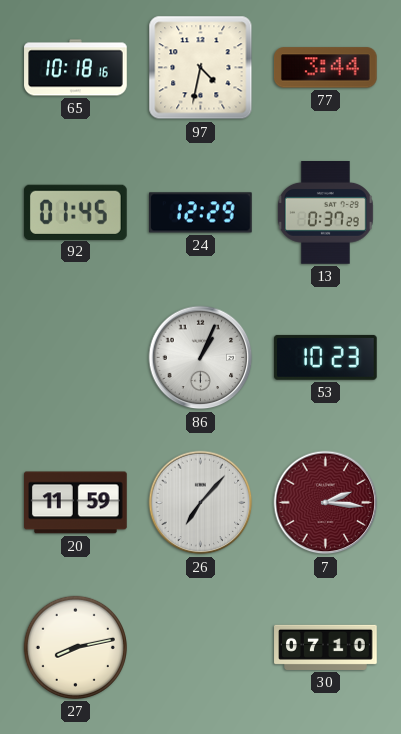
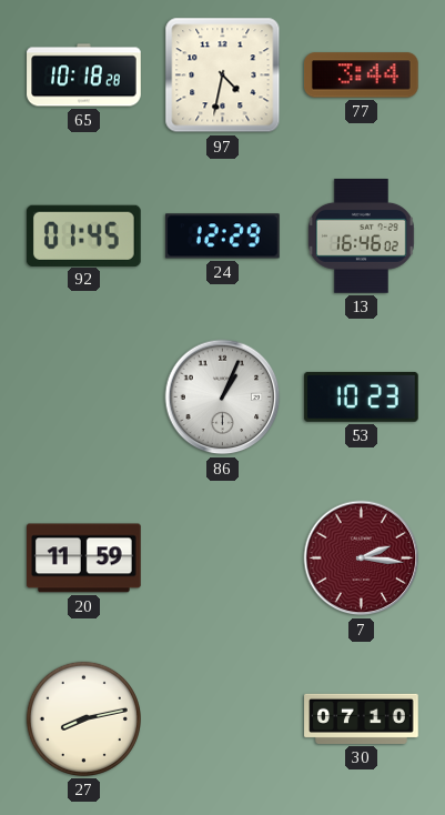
65: 10:18:16 -> 10:18:28 (84, 76)
13: 0:37 -> 16:46 (361, 237)
26: 7:07 -> none (201, 503)
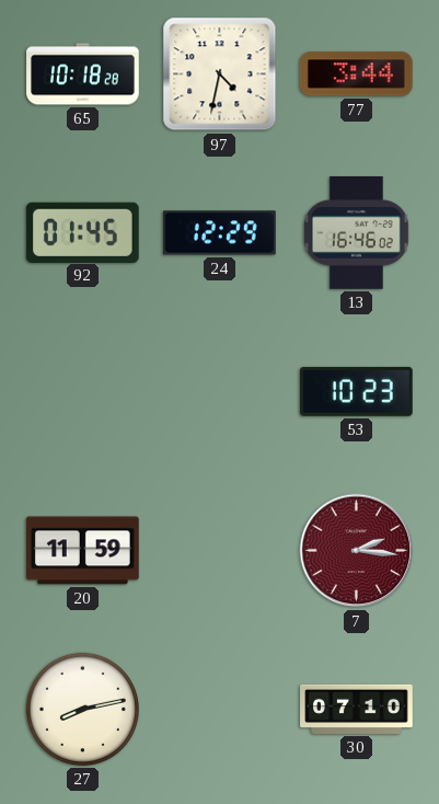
86: 1:04 -> none (223, 398)
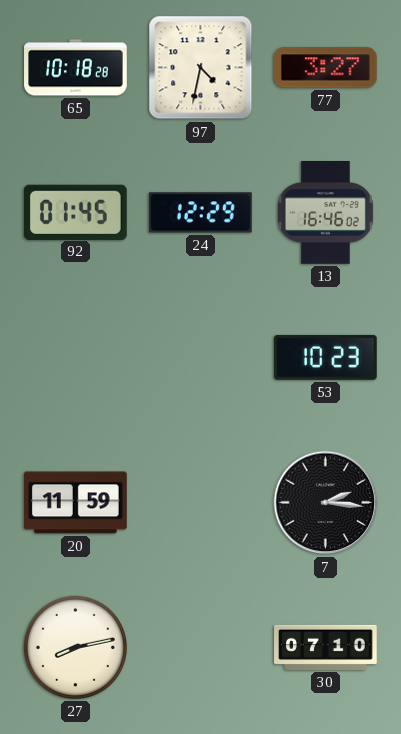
77: 3:44 -> 3:27 (326, 68)
7 dial: burgundy -> black (326, 503)
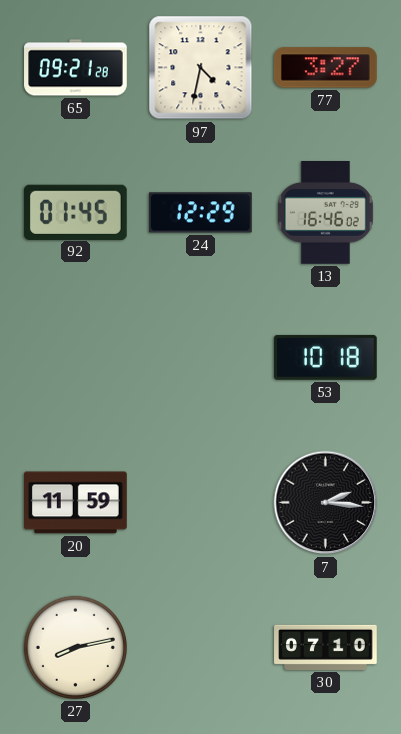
65: 10:18 -> 09:21 (76, 68)
53: 10:23 -> 10:18 (325, 357)
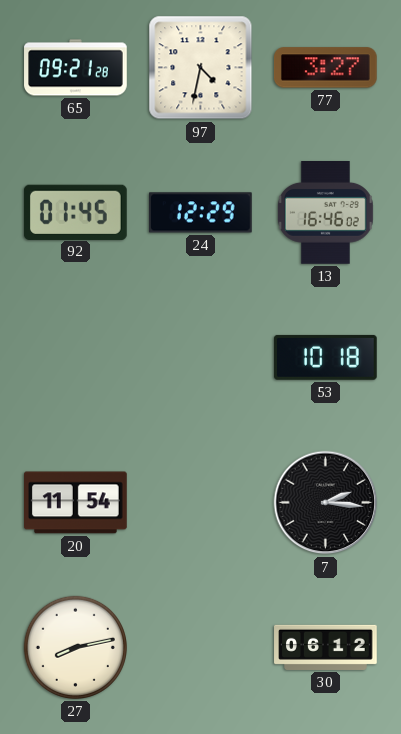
20: 11:59 -> 11:54 (76, 503)
30: 07:10 -> 06:12 (326, 647)
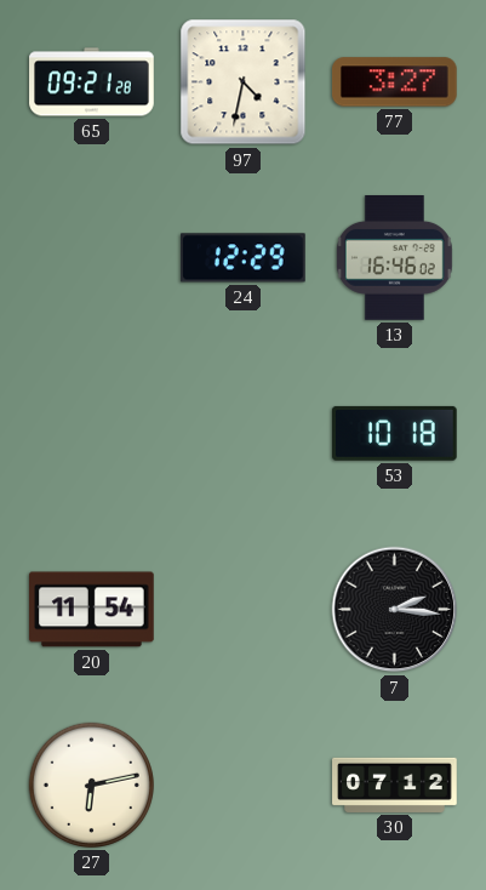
92: 01:45 -> none (76, 212)
27: 8:13 -> 6:13 (91, 785)
30: 06:12 -> 07:12 (395, 785)
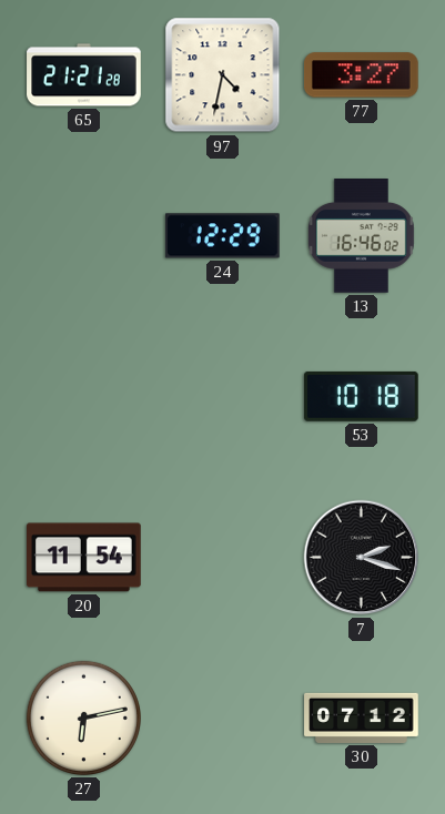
65: 09:21 -> 21:21 (84, 75)
7: 2:16 -> 2:18 (362, 558)
